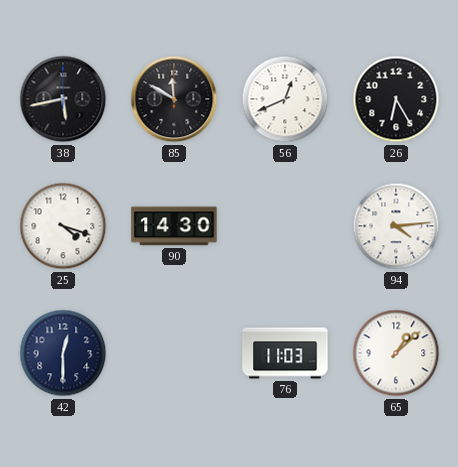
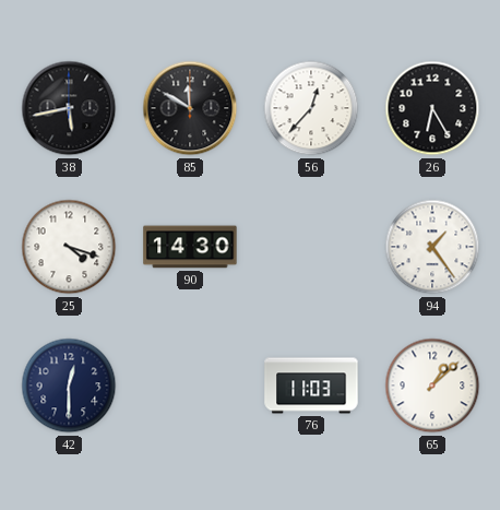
56: 12:41 -> 12:37 (311, 108)
94: 4:14 -> 1:24 (432, 247)
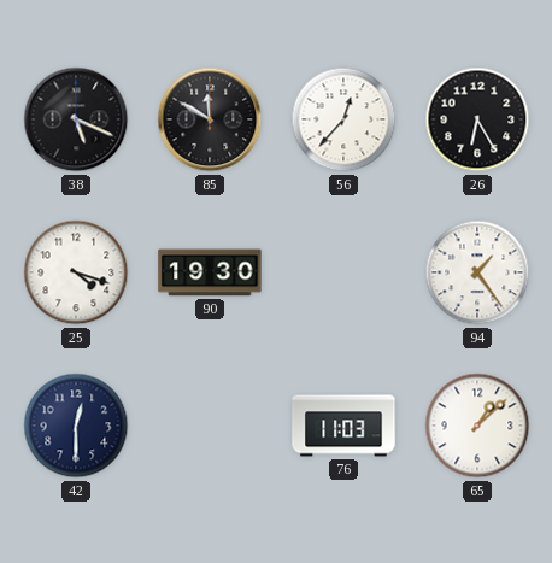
38: 5:43 -> 5:19 (76, 119)
90: 14:30 -> 19:30 (210, 272)
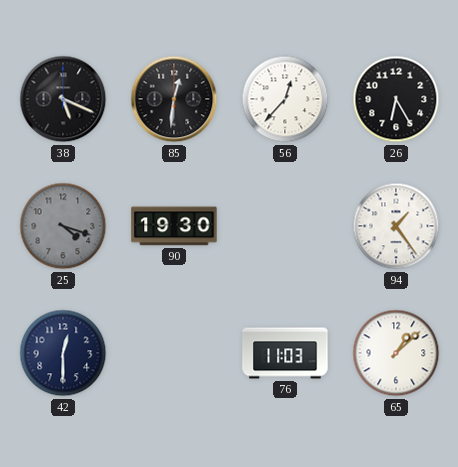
85: 11:50 -> 12:31 (174, 99)
25 dial: white -> grey (63, 226)
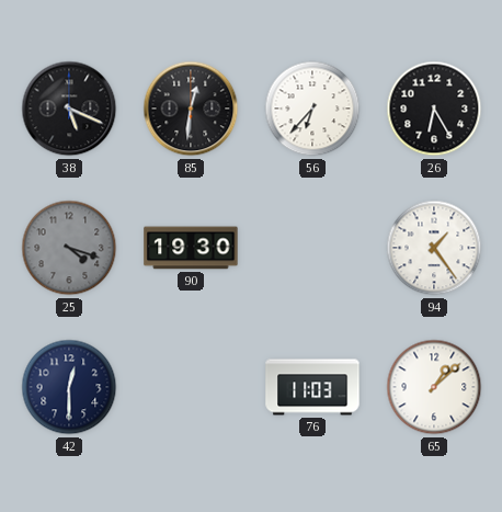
56: 12:37 -> 6:37 (312, 109)
